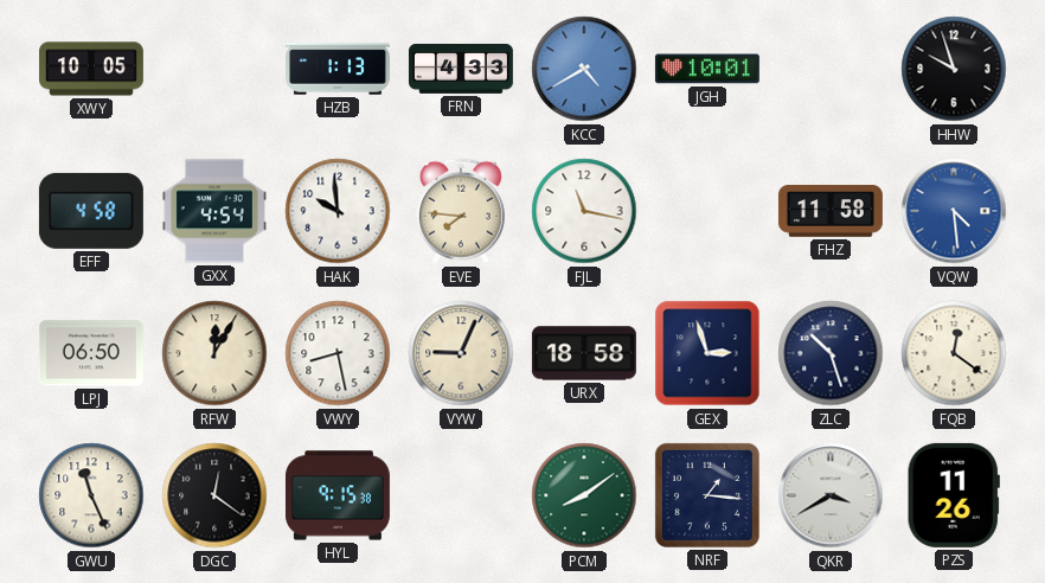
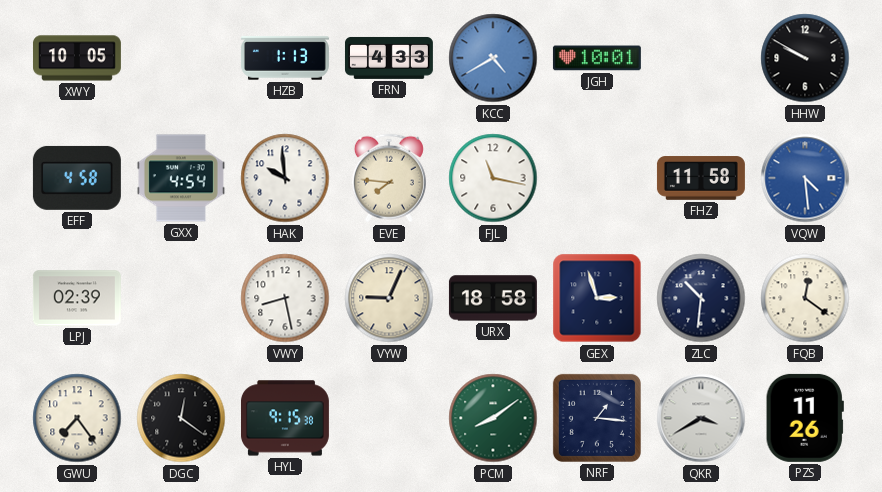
HHW: 9:57 -> 9:50 (805, 58)
LPJ: 06:50 -> 02:39 (77, 298)
RFW: 12:05 -> none (214, 353)
ZLC: 10:27 -> 10:31 (701, 298)
GWU: 11:26 -> 7:24 (77, 418)
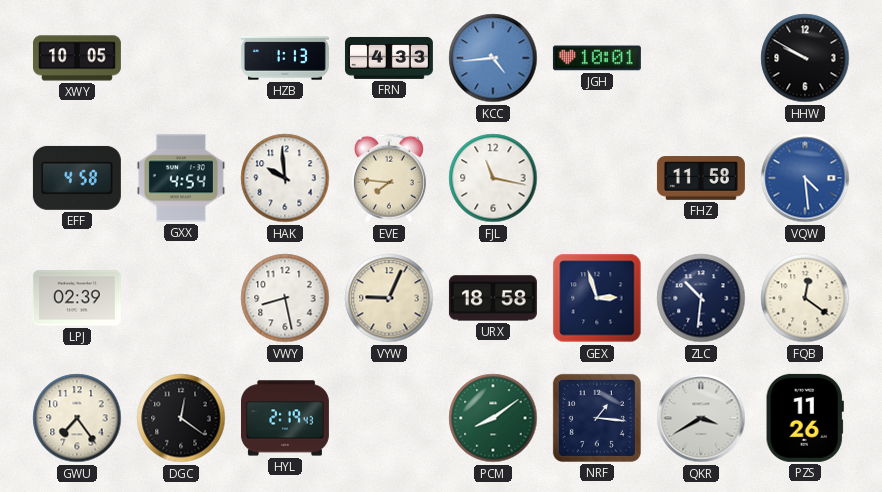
KCC: 4:40 -> 4:44 (493, 58)
HYL: 9:15 -> 2:19 (285, 418)
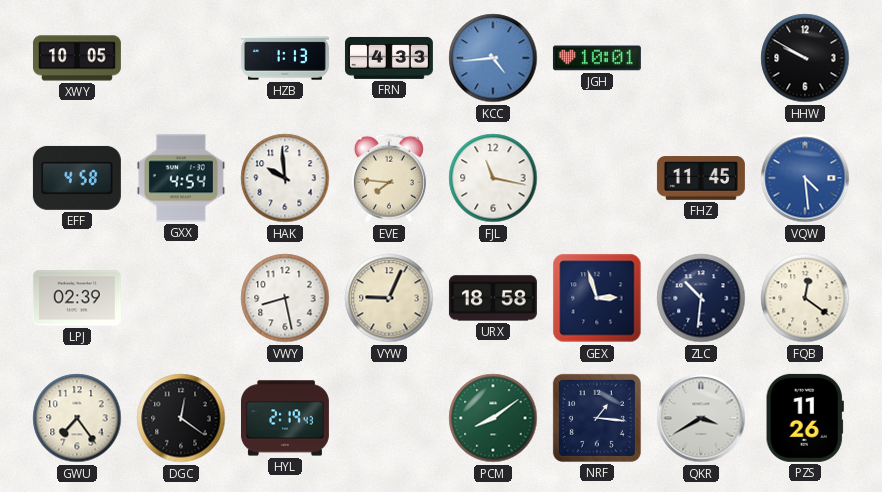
FHZ: 11:58 -> 11:45 (701, 178)
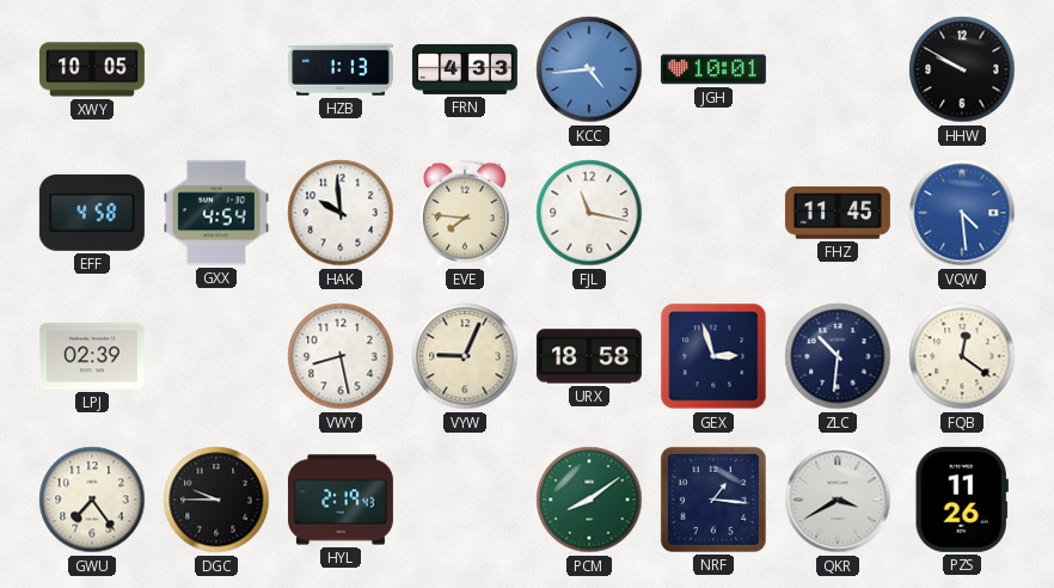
DGC: 12:21 -> 9:45 (216, 500)
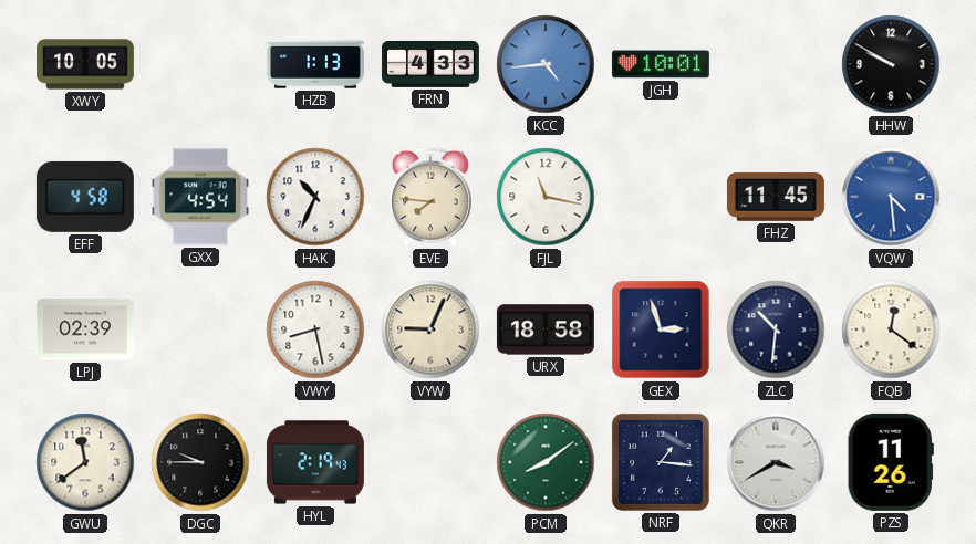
HAK: 9:59 -> 10:34 (315, 197)
GWU: 7:24 -> 11:39 (85, 462)
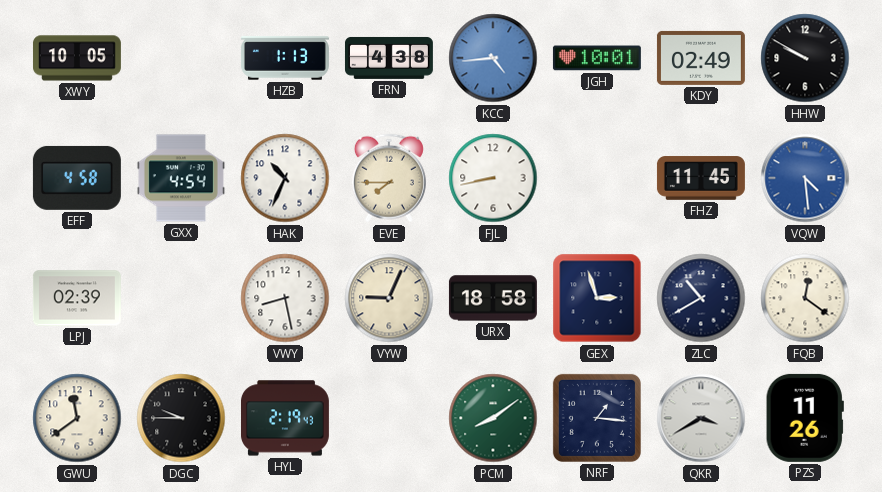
FRN: 4:33 -> 4:38 (389, 58)
KDY: none -> 02:49 (701, 58)
EVE: 7:46 -> 7:45 (389, 178)
FJL: 11:17 -> 8:43 (493, 178)
ZLC: 10:31 -> 10:40 (701, 298)
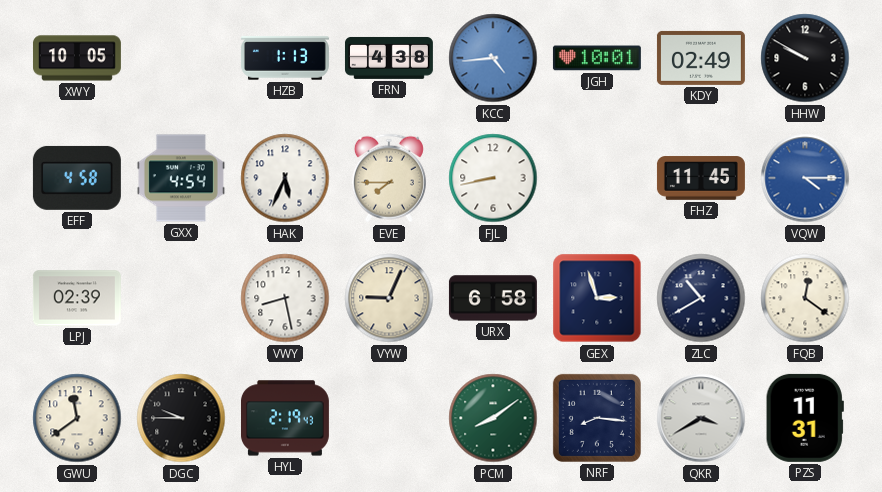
HAK: 10:34 -> 5:34 (285, 178)
VQW: 4:29 -> 4:15 (805, 178)
URX: 18:58 -> 6:58 (493, 298)
NRF: 1:16 -> 8:16 (597, 418)
PZS: 11:26 -> 11:31 (805, 418)
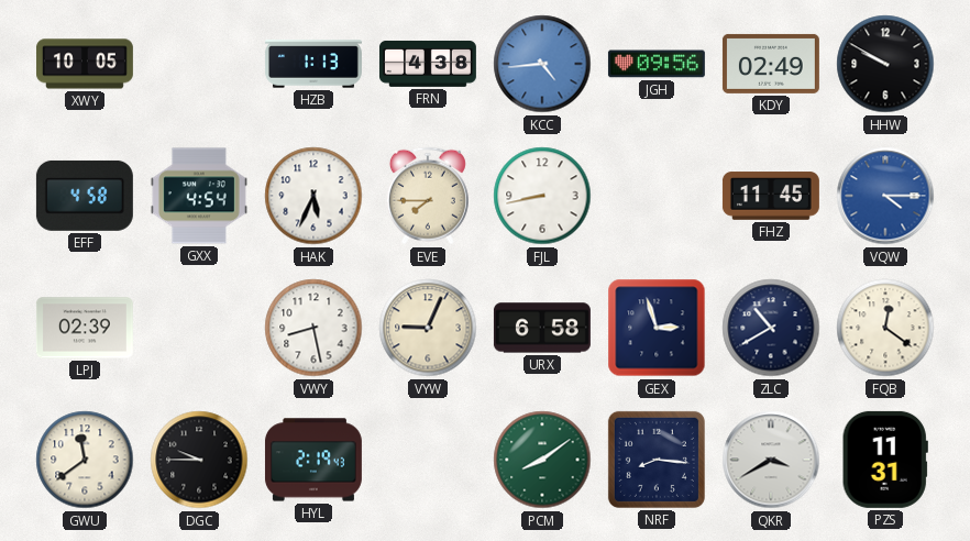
JGH: 10:01 -> 09:56 (657, 64)
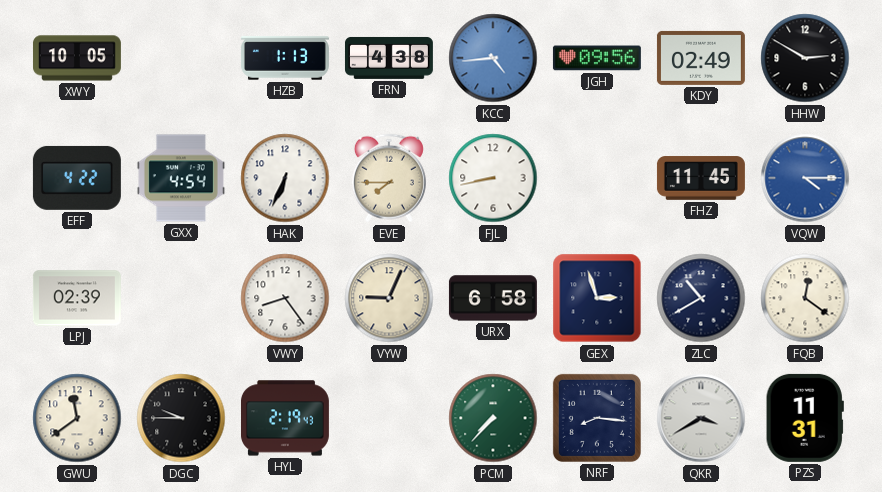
HHW: 9:50 -> 2:50 (805, 58)
EFF: 4:58 -> 4:22 (77, 178)
HAK: 5:34 -> 6:34 (285, 178)
VWY: 8:28 -> 8:24 (285, 298)
PCM: 8:09 -> 7:37 (493, 418)
